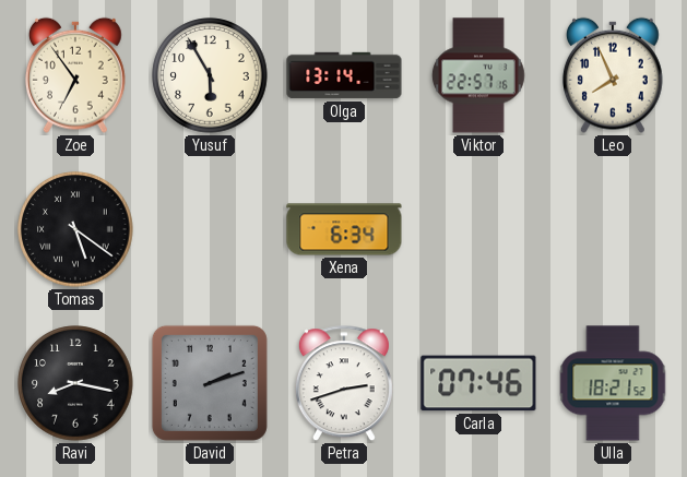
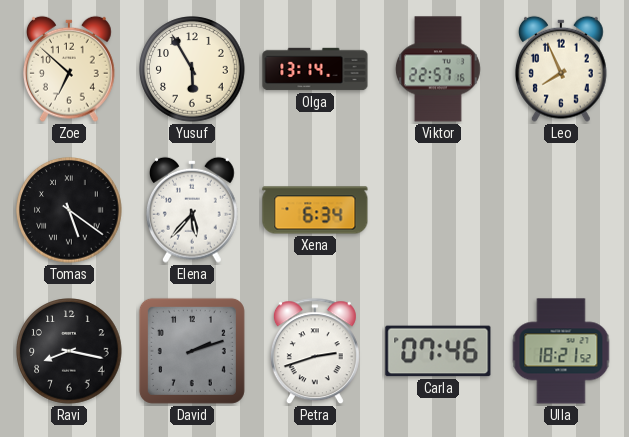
Zoe: 6:54 -> 6:52 (69, 69)
Elena: none -> 5:37 (192, 210)
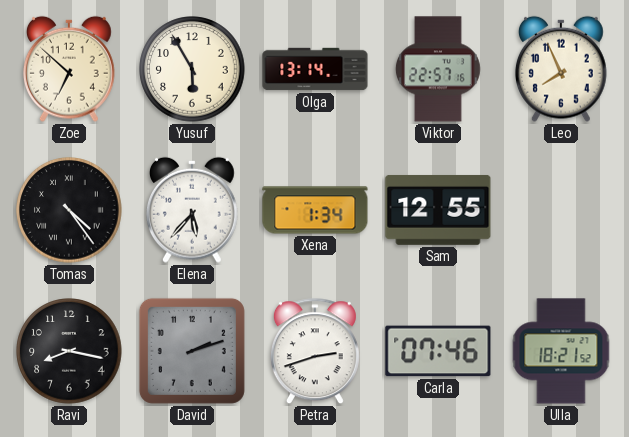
Tomas: 5:21 -> 4:24 (69, 210)
Xena: 6:34 -> 1:34 (315, 210)
Sam: none -> 12:55 (438, 210)
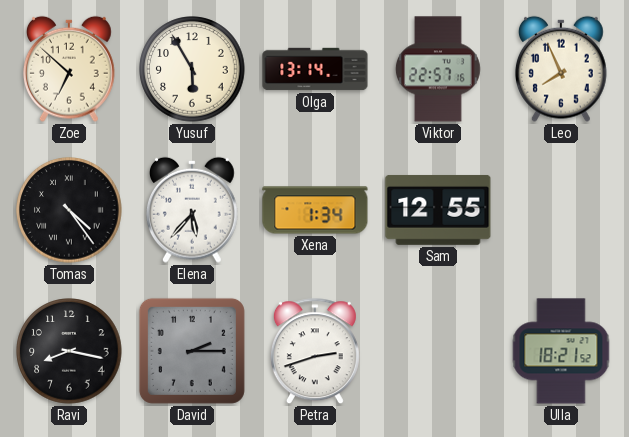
David: 2:12 -> 2:15 (192, 351)
Carla: 07:46 -> none (438, 351)
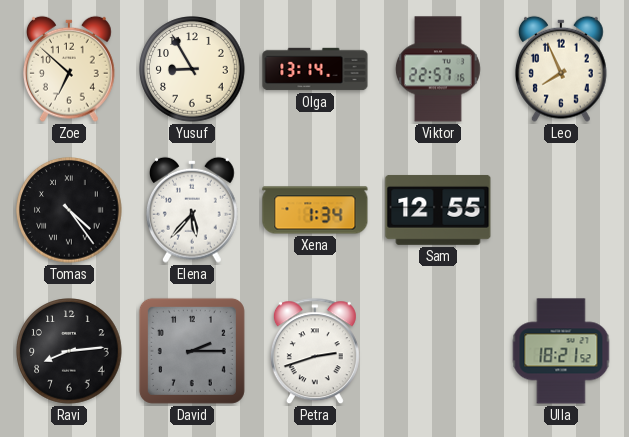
Yusuf: 5:55 -> 8:55 (192, 69)
Ravi: 8:17 -> 8:14 (69, 351)
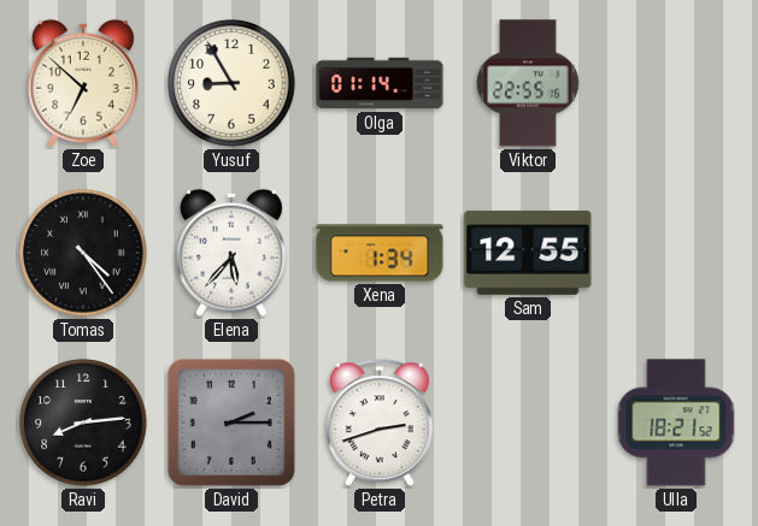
Olga: 13:14 -> 01:14 (380, 83)
Viktor: 22:57 -> 22:55 (528, 83)
Leo: 7:56 -> none (561, 69)
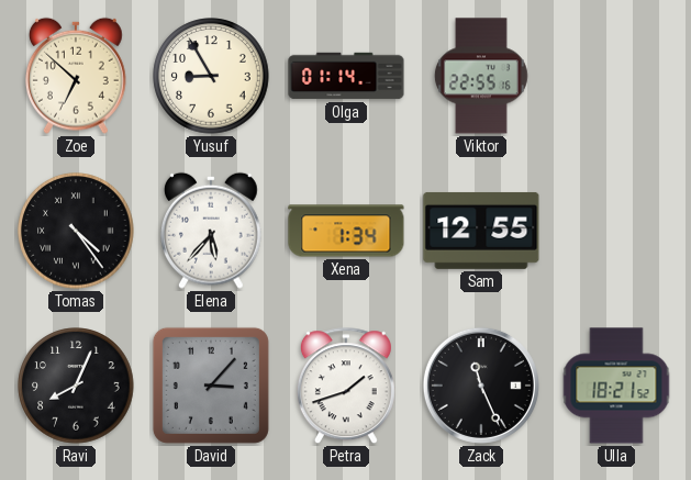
Ravi: 8:14 -> 8:04 (76, 386)
David: 2:15 -> 3:07 (211, 386)
Petra: 2:42 -> 1:42 (346, 387)
Zack: none -> 11:26 (481, 386)
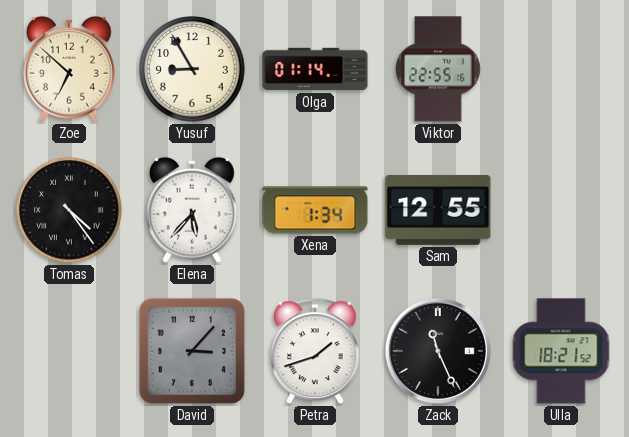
Ravi: 8:04 -> none (76, 386)
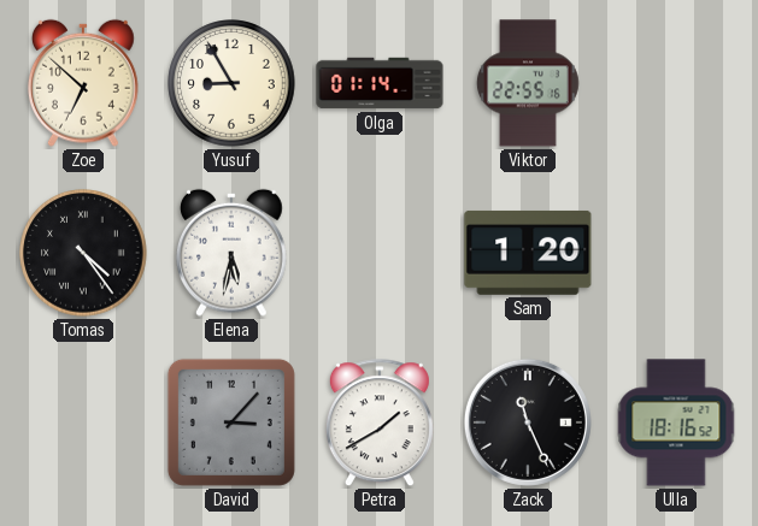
Elena: 5:37 -> 5:32 (231, 253)
Xena: 1:34 -> none (315, 210)
Sam: 12:55 -> 1:20 (528, 253)
Petra: 1:42 -> 1:40 (380, 424)
Ulla: 18:21 -> 18:16 (676, 422)
